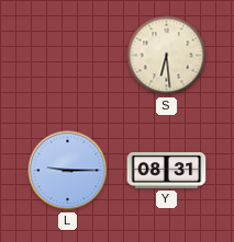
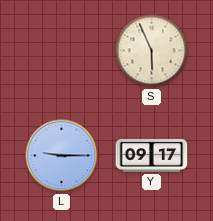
S: 6:29 -> 5:56 (152, 51)
Y: 08:31 -> 09:17 (152, 155)
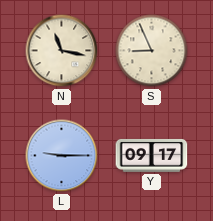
N: none -> 11:17 (62, 51)
S: 5:56 -> 8:56 (152, 51)
